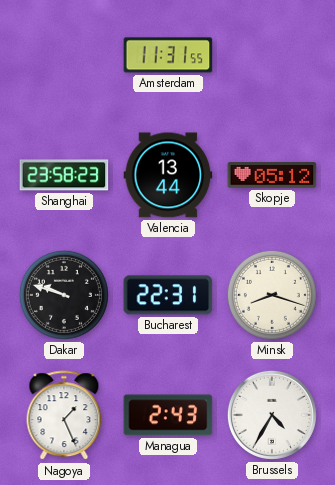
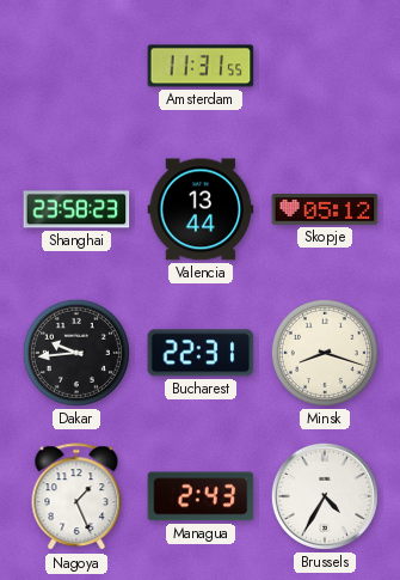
Dakar: 9:48 -> 9:44 (76, 353)
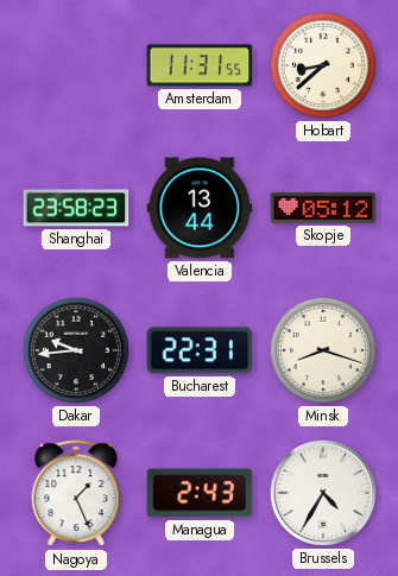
Hobart: none -> 8:38 (323, 65)
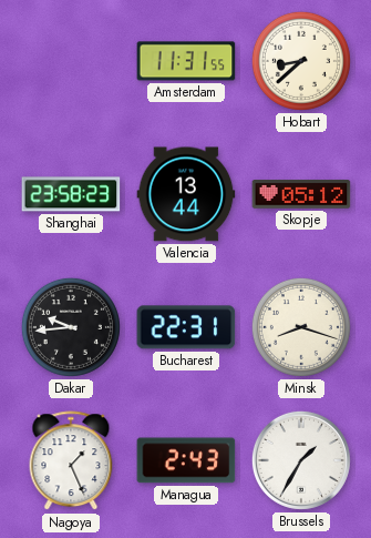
Brussels: 4:35 -> 1:35 (301, 460)
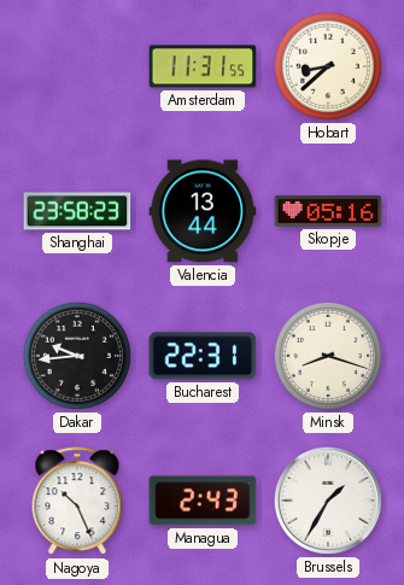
Skopje: 05:12 -> 05:16 (328, 211)
Nagoya: 1:26 -> 10:26 (77, 502)
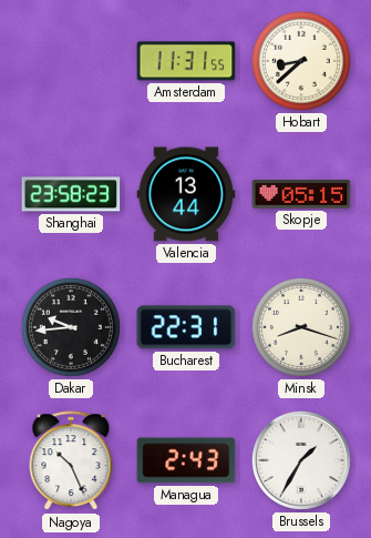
Skopje: 05:16 -> 05:15 (301, 194)
